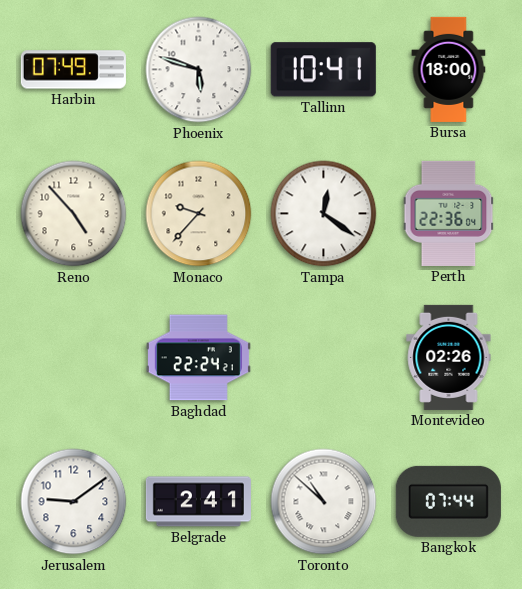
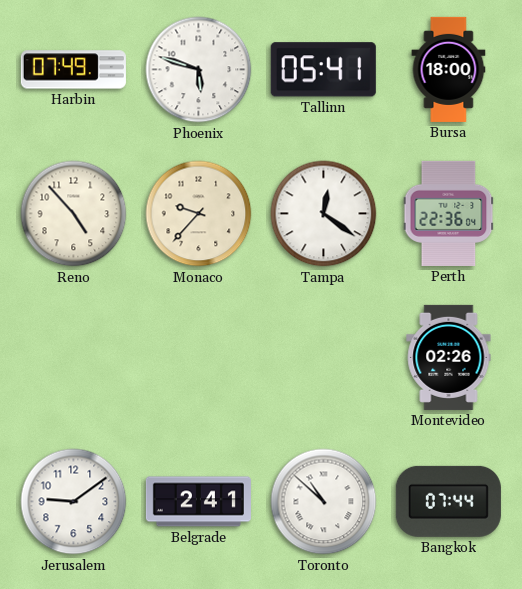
Tallinn: 10:41 -> 05:41 (323, 70)
Baghdad: 22:24 -> none (198, 358)
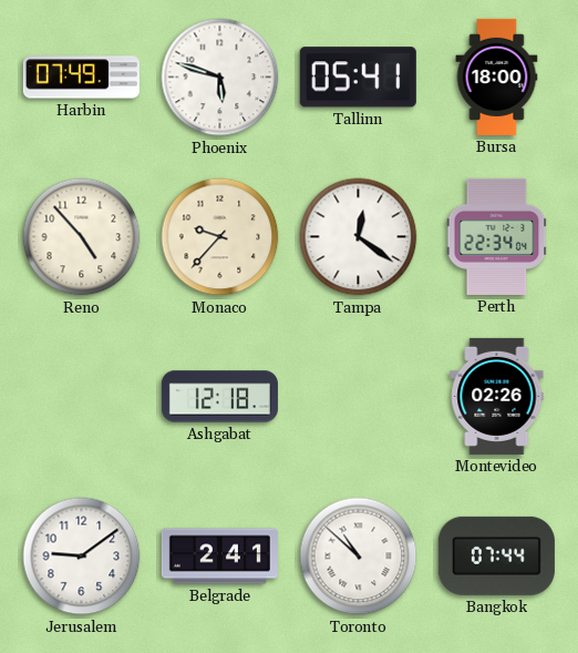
Perth: 22:36 -> 22:34 (497, 236)
Ashgabat: none -> 12:18 (219, 397)
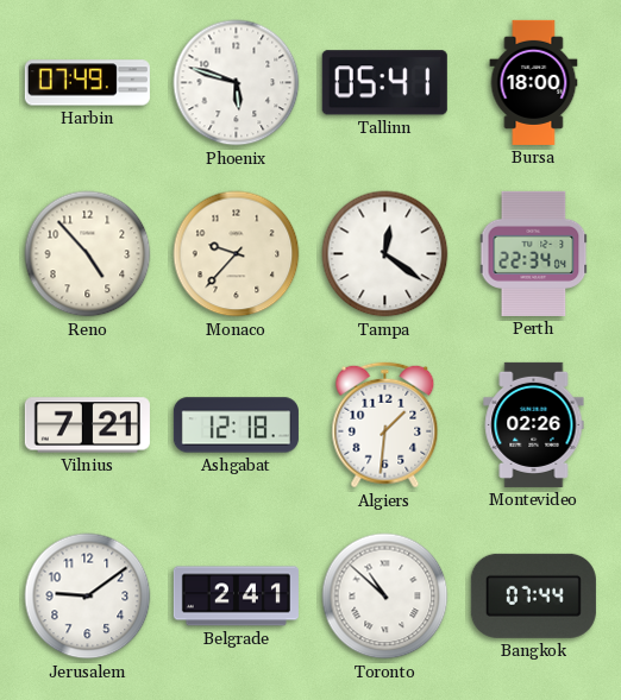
Vilnius: none -> 7:21 (87, 425)
Algiers: none -> 1:31 (385, 425)
